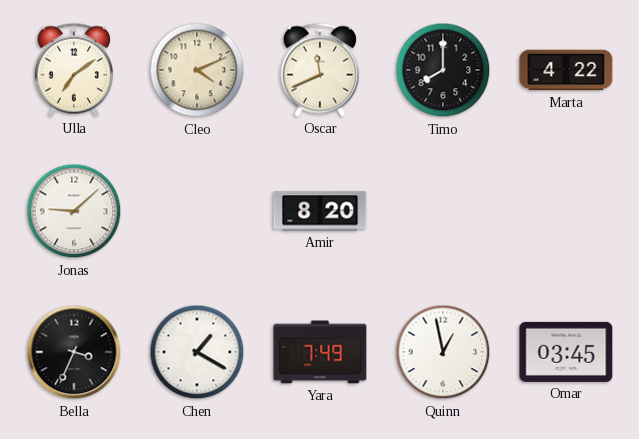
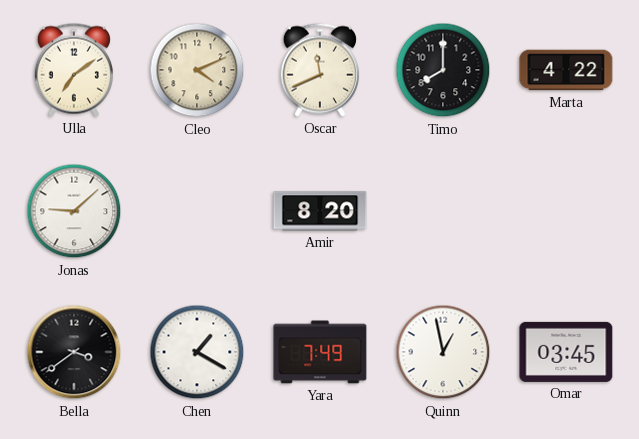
Bella: 3:34 -> 3:39 (74, 352)
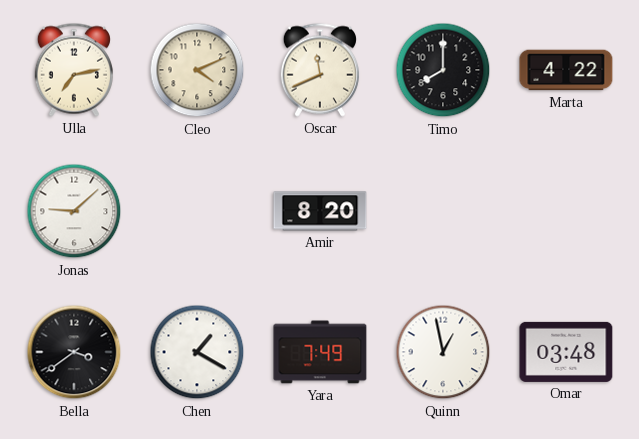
Ulla: 7:09 -> 7:13 (74, 70)
Omar: 03:45 -> 03:48 (566, 352)
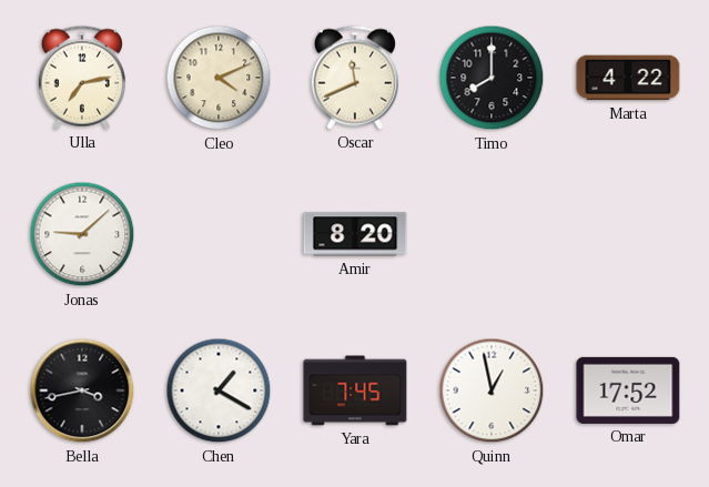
Bella: 3:39 -> 3:43 (82, 390)
Yara: 7:49 -> 7:45 (355, 390)
Omar: 03:48 -> 17:52 (628, 390)
